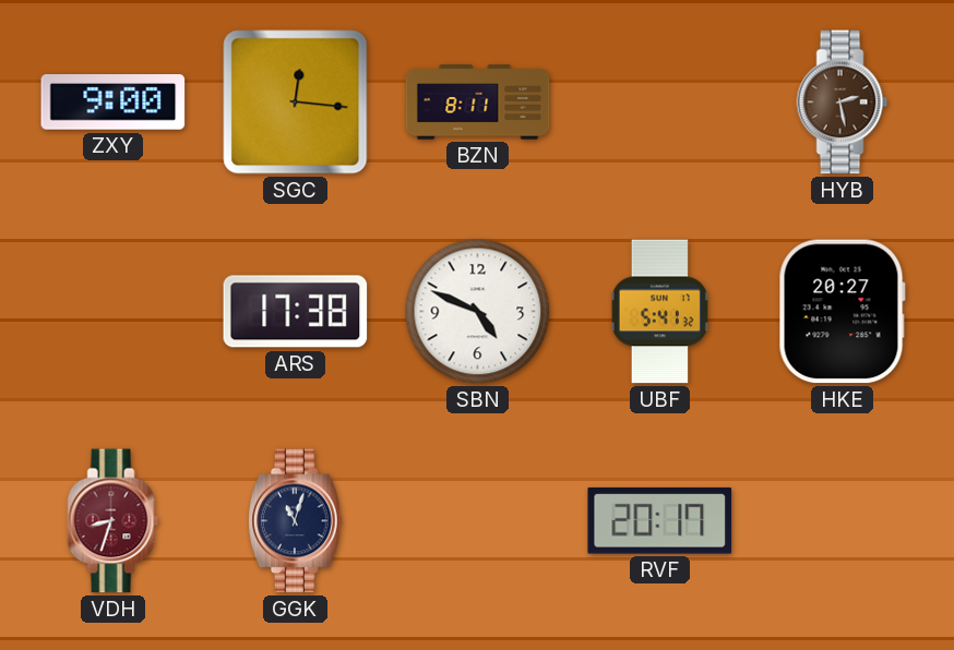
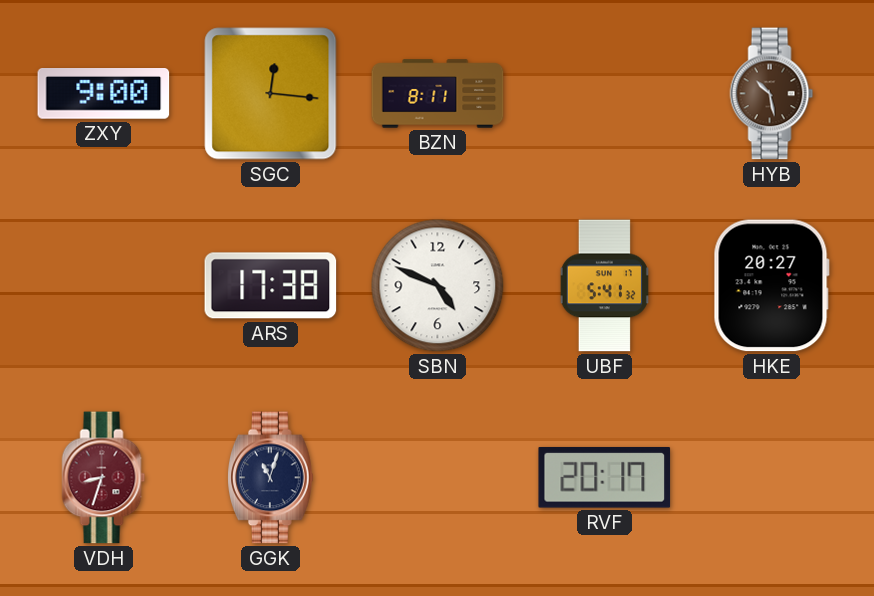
HYB: 2:28 -> 10:28 (772, 94)
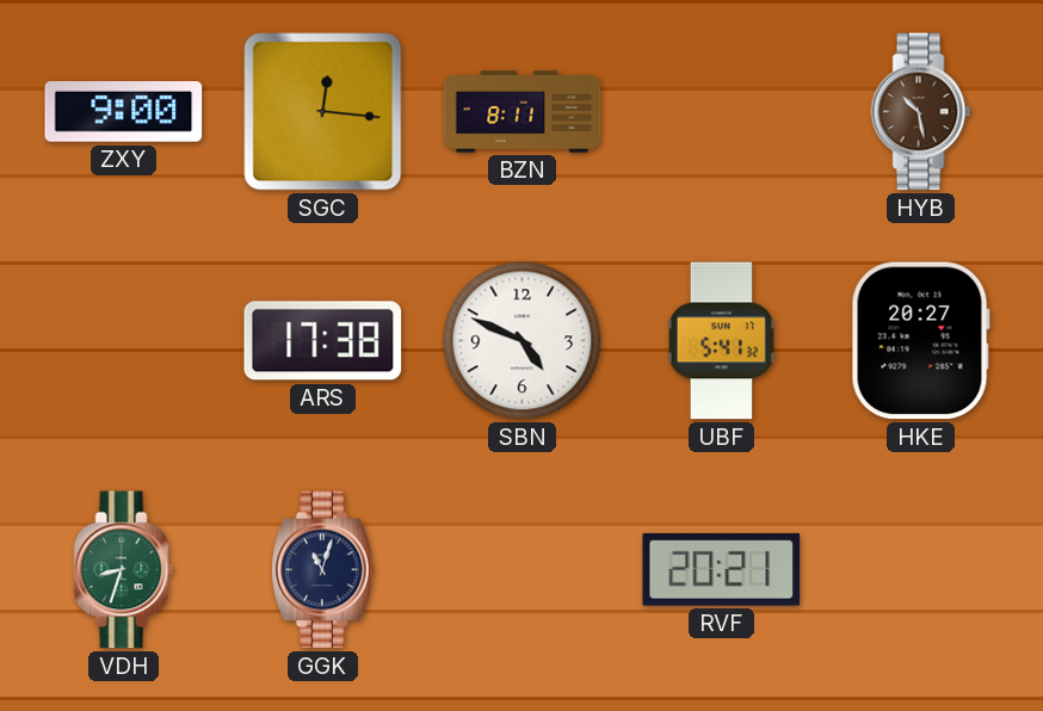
VDH dial: burgundy -> green (124, 570)
RVF: 20:17 -> 20:21 (722, 569)
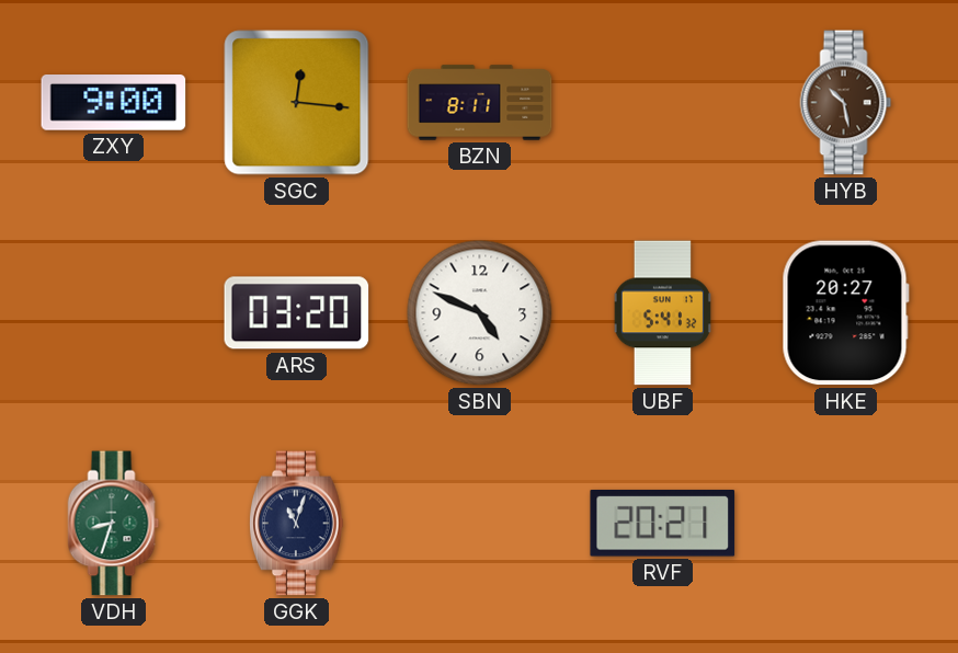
ARS: 17:38 -> 03:20 (297, 313)
